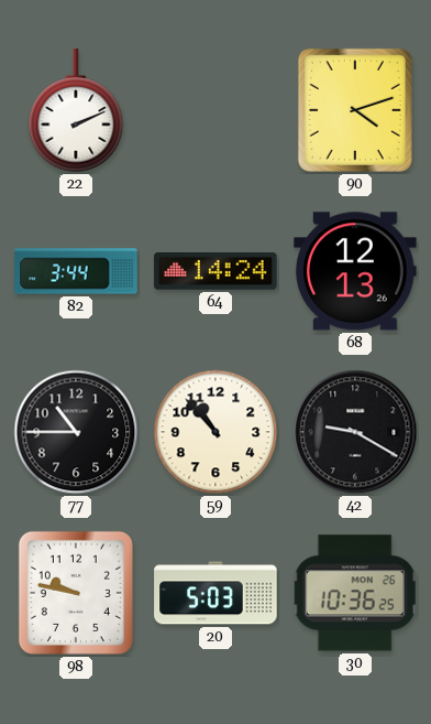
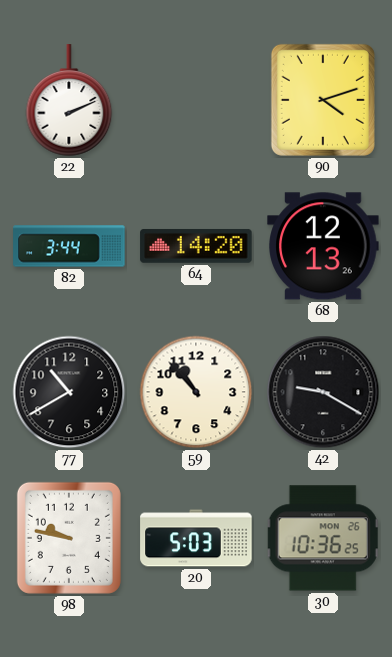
64: 14:24 -> 14:20 (196, 246)
77: 10:45 -> 10:40 (69, 392)
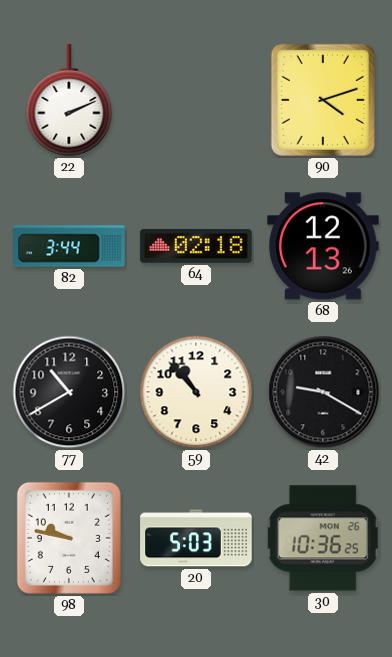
64: 14:20 -> 02:18 (196, 246)
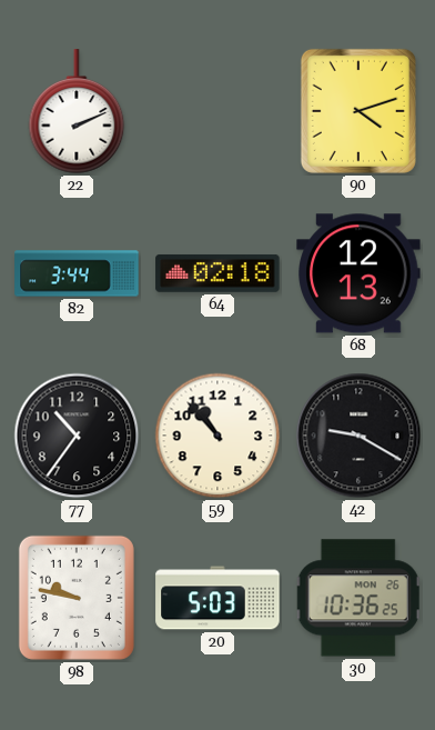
77: 10:40 -> 10:36 (77, 436)
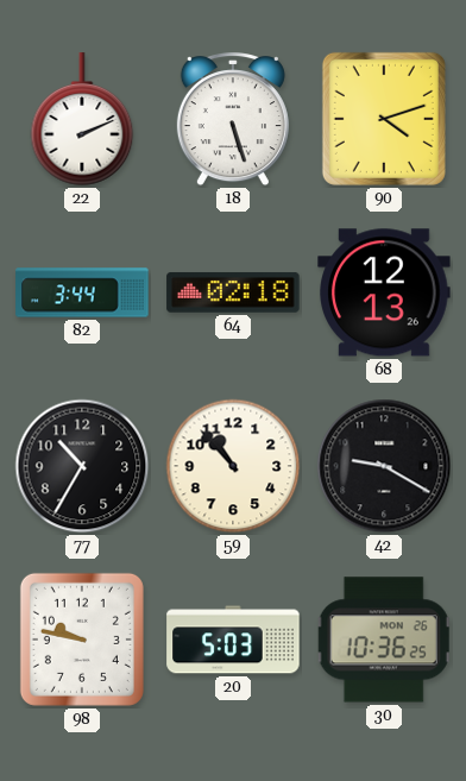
18: none -> 5:27 (233, 120)
77: 10:36 -> 10:35 (82, 466)
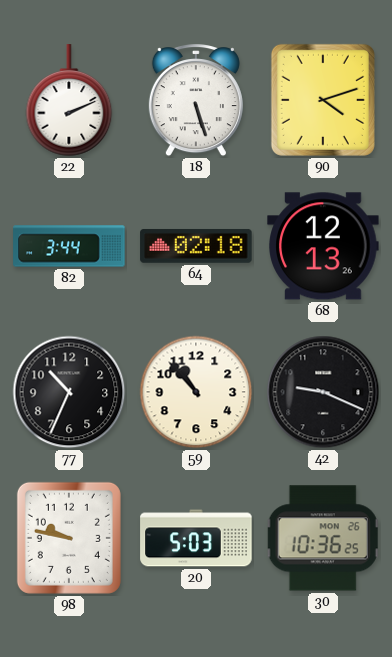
77: 10:35 -> 10:34 (69, 392)
42: 9:20 -> 9:19 (323, 392)
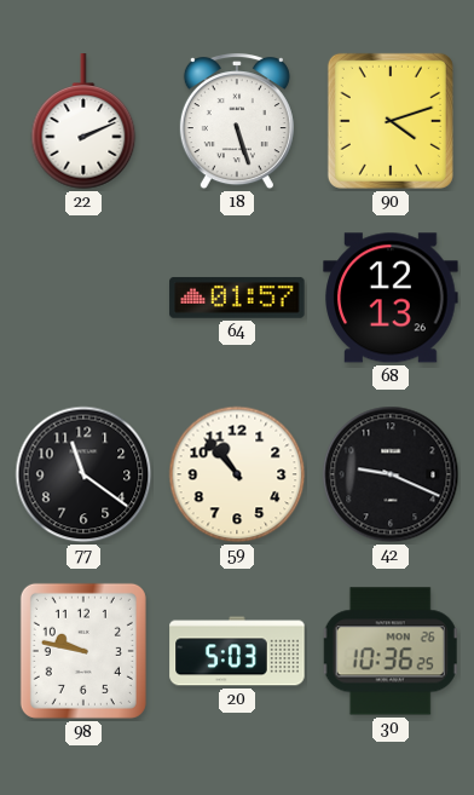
82: 3:44 -> none (69, 246)
64: 02:18 -> 01:57 (237, 298)
77: 10:34 -> 11:21 (83, 474)
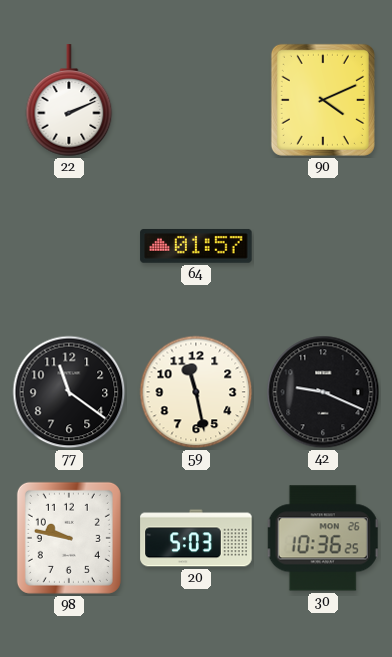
18: 5:27 -> none (237, 122)
90: 4:12 -> 4:11 (323, 100)
68: 12:13 -> none (391, 298)
59: 10:53 -> 11:28 (196, 392)
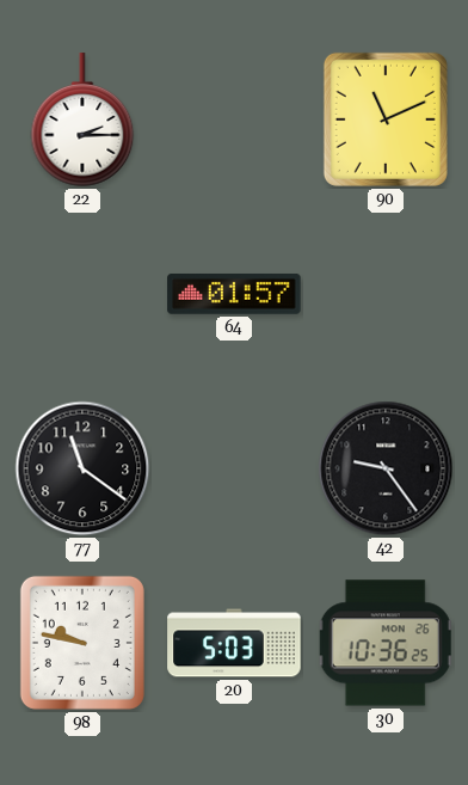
22: 2:11 -> 2:15 (82, 121)
90: 4:11 -> 11:11 (386, 119)
59: 11:28 -> none (196, 392)
42: 9:19 -> 9:24 (386, 468)
